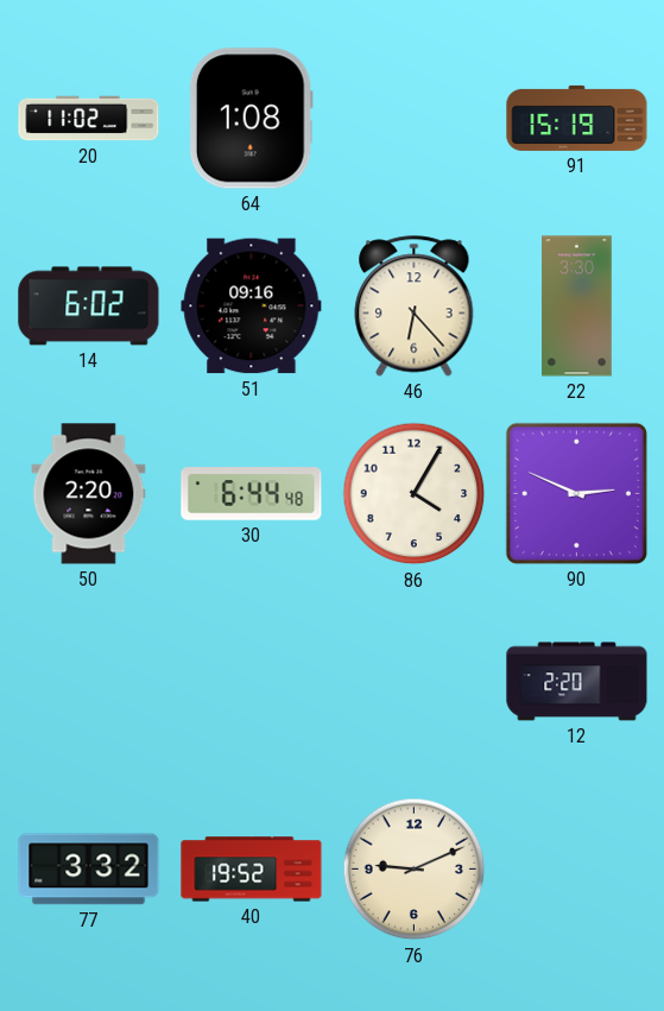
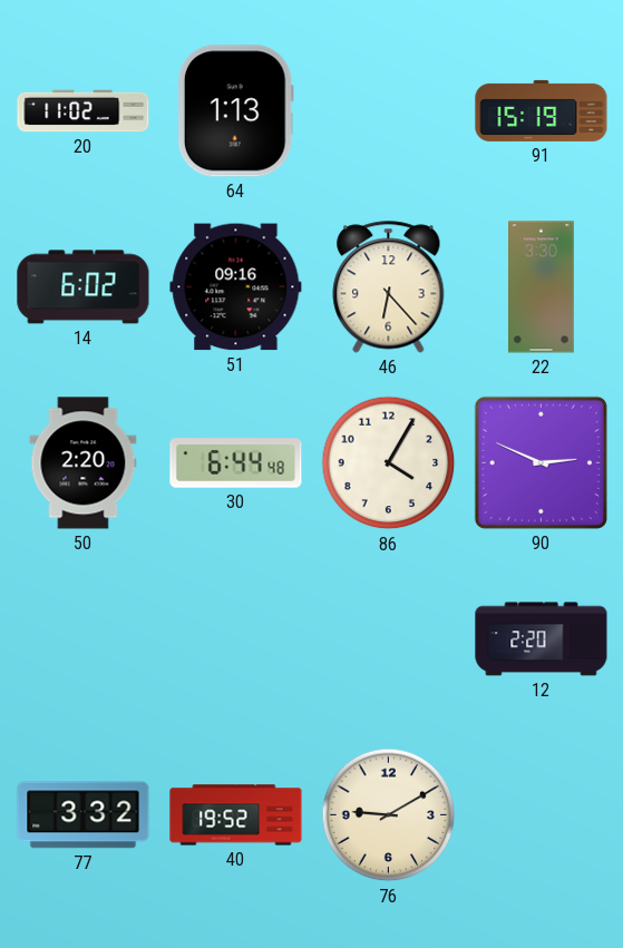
64: 1:08 -> 1:13 (235, 111)
76: 9:11 -> 9:10 (389, 815)
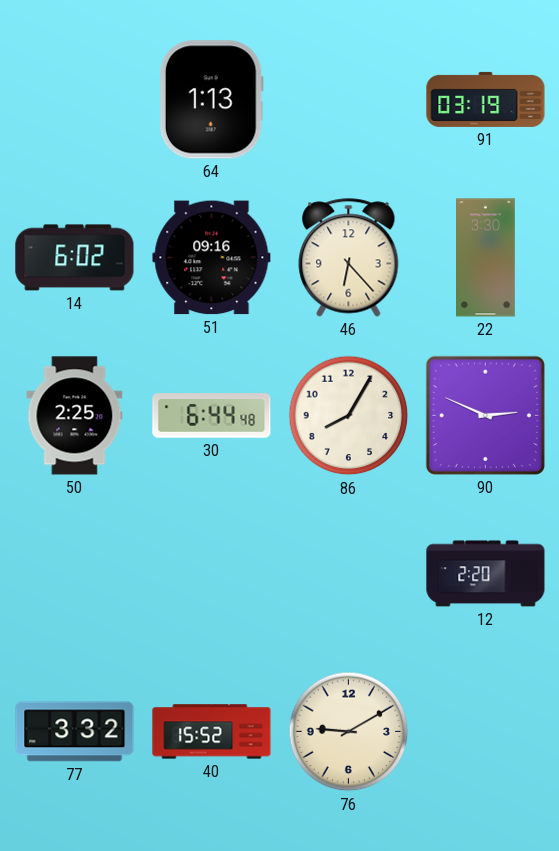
20: 11:02 -> none (84, 111)
91: 15:19 -> 03:19 (486, 99)
50: 2:20 -> 2:25 (75, 416)
86: 4:05 -> 8:05 (349, 416)
40: 19:52 -> 15:52 (212, 732)
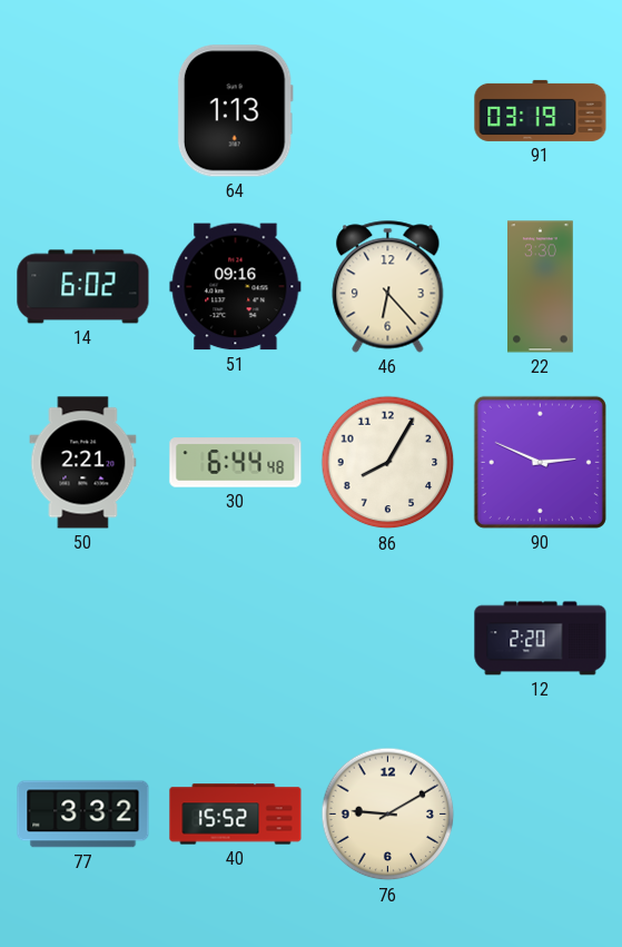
50: 2:25 -> 2:21 (83, 463)
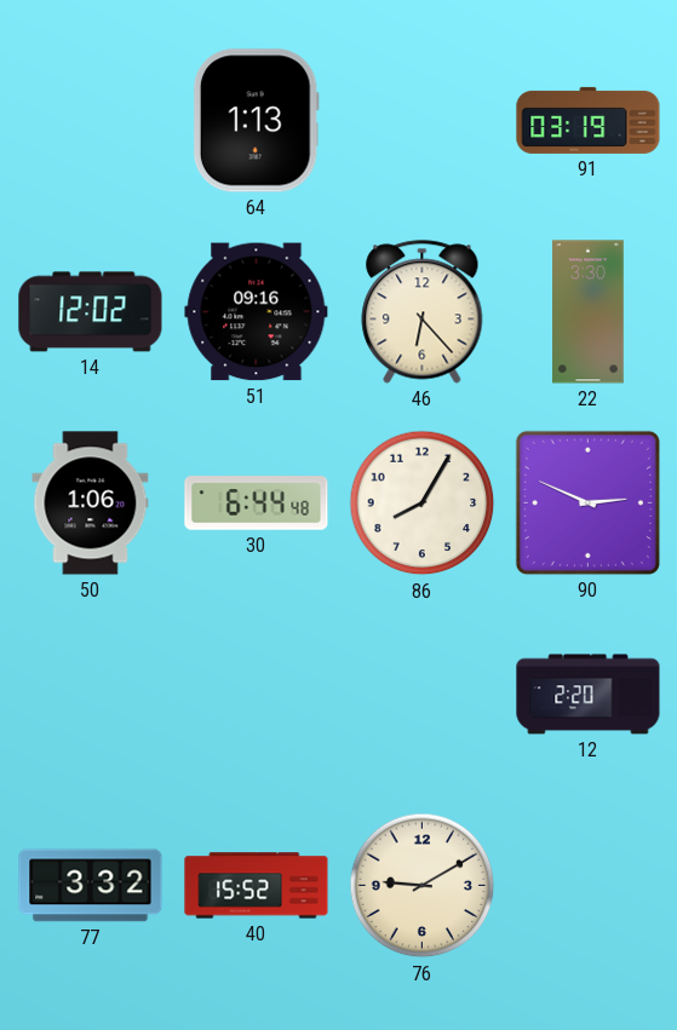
14: 6:02 -> 12:02 (91, 312)
50: 2:21 -> 1:06 (91, 504)
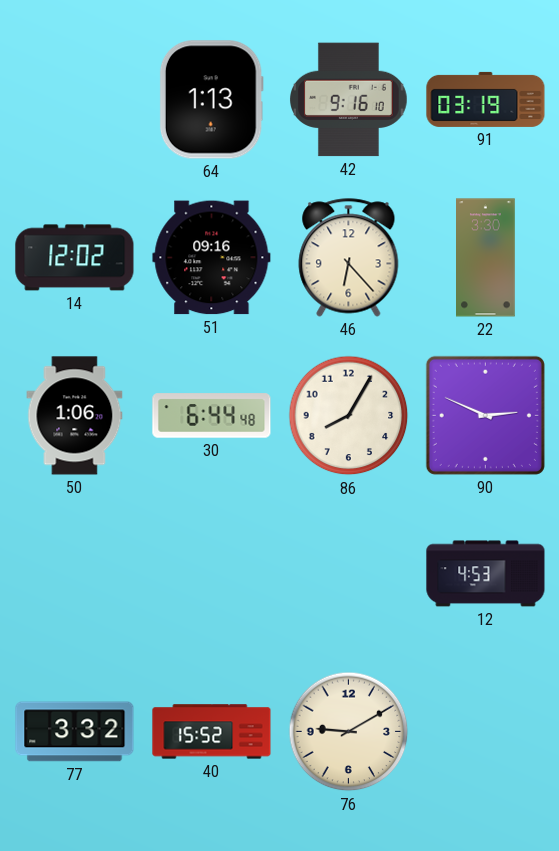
42: none -> 9:16 (349, 100)
12: 2:20 -> 4:53 (486, 574)
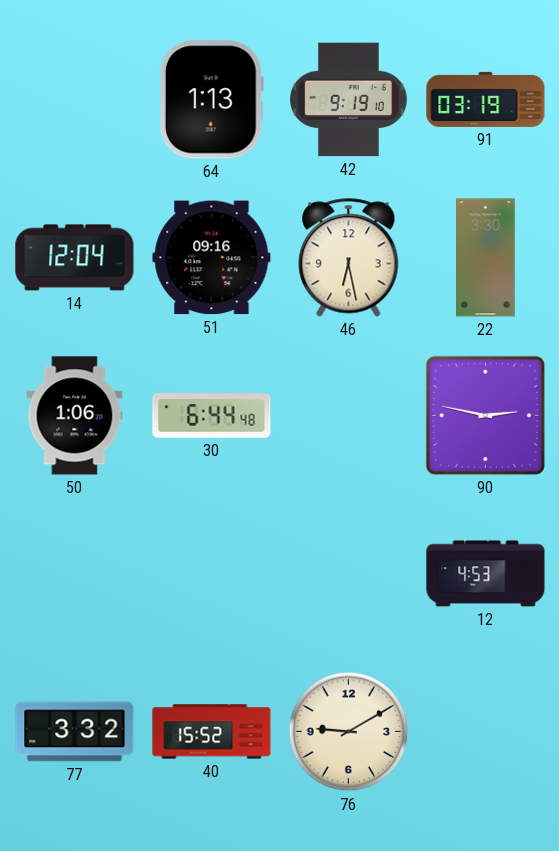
42: 9:16 -> 9:19 (349, 100)
14: 12:02 -> 12:04 (75, 258)
46: 6:23 -> 6:28 (349, 258)
86: 8:05 -> none (349, 416)
90: 2:49 -> 2:47 (485, 415)
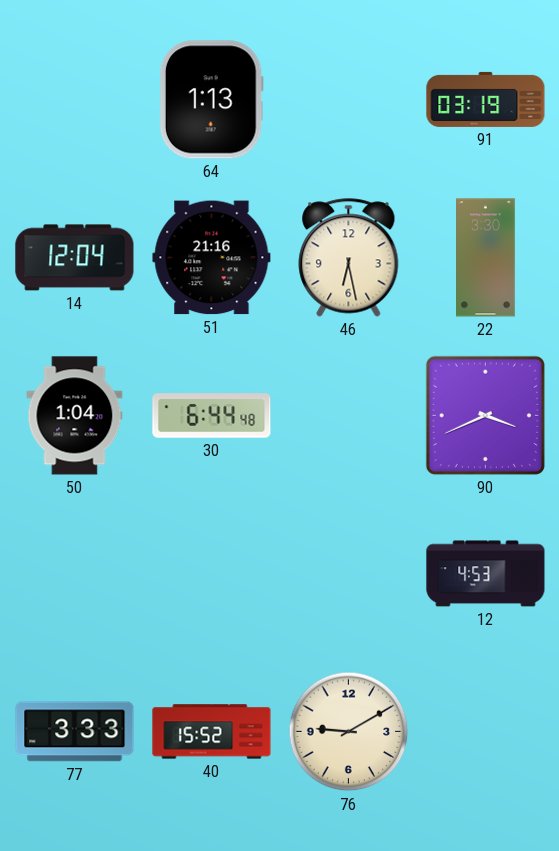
42: 9:19 -> none (349, 100)
51: 09:16 -> 21:16 (212, 258)
50: 1:06 -> 1:04 (75, 416)
90: 2:47 -> 3:41 (485, 415)
77: 3:32 -> 3:33 (75, 732)
